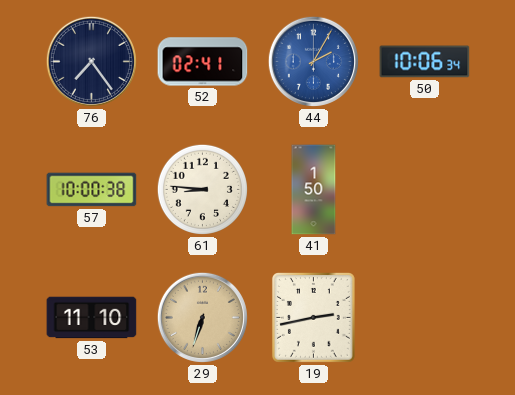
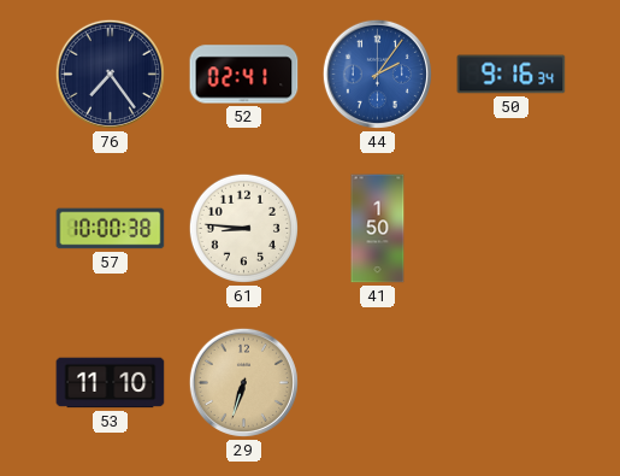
44: 2:05 -> 2:06 (377, 74)
50: 10:06 -> 9:16 (512, 75)
19: 2:43 -> none (313, 318)
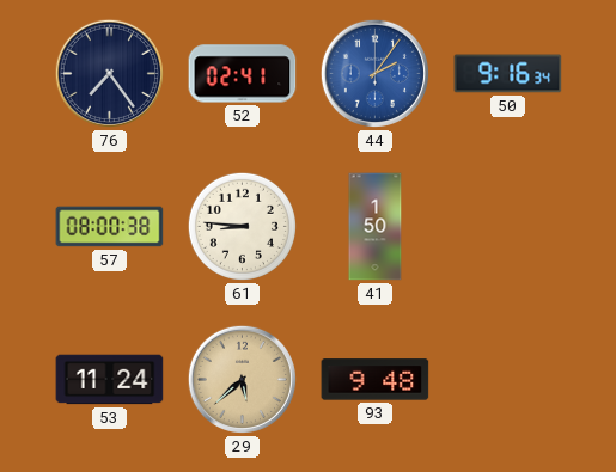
57: 10:00 -> 08:00 (110, 227)
53: 11:10 -> 11:24 (110, 380)
29: 6:33 -> 5:38 (242, 379)
93: none -> 9:48 (376, 380)
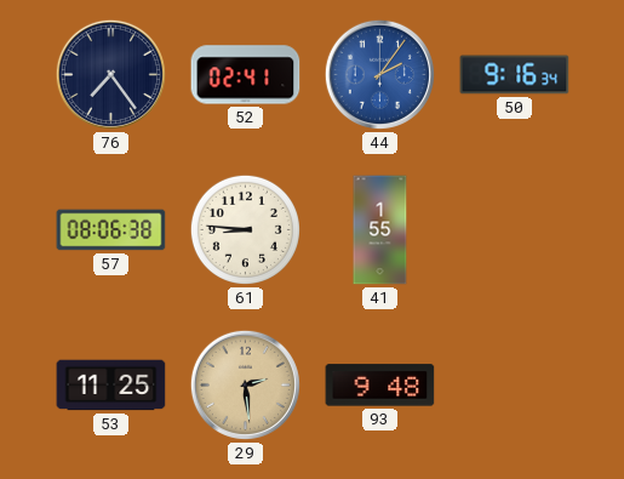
57: 08:00 -> 08:06 (111, 230)
41: 1:50 -> 1:55 (380, 230)
53: 11:24 -> 11:25 (111, 386)
29: 5:38 -> 2:29 (245, 384)
